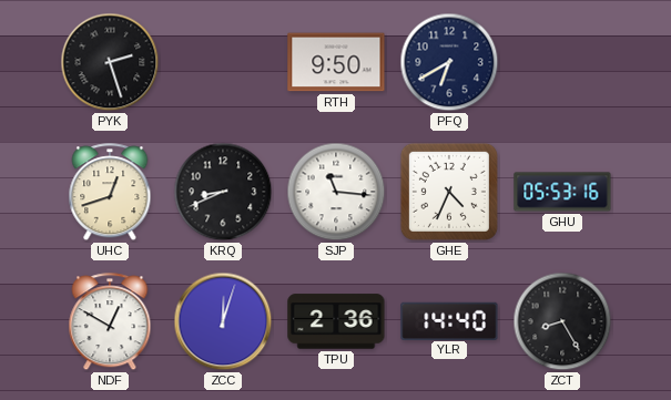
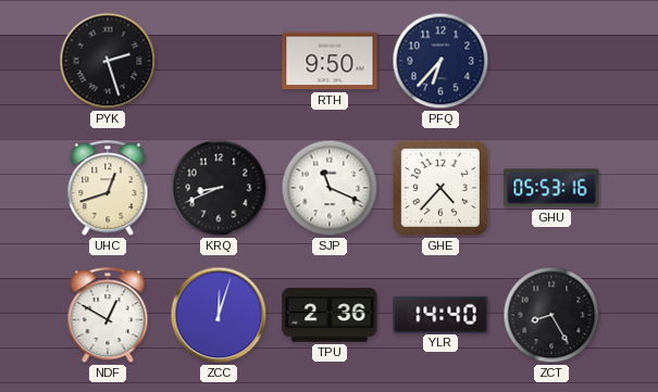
PFQ: 6:40 -> 6:37 (440, 61)
SJP: 11:16 -> 11:19 (330, 188)
GHE: 4:34 -> 4:37 (440, 188)
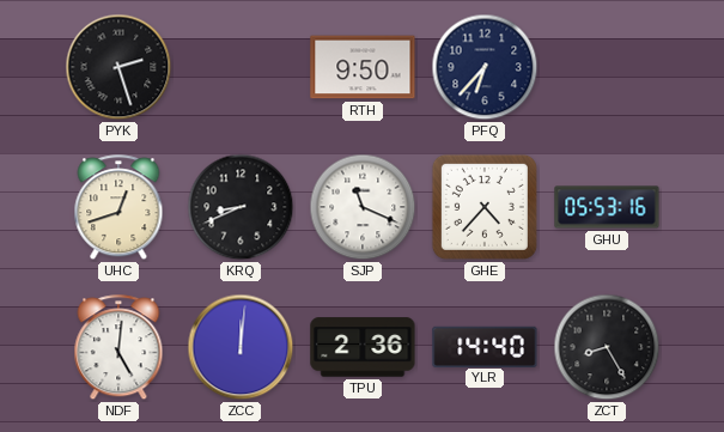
NDF: 12:50 -> 5:01 (118, 348)
ZCC: 12:03 -> 12:01 (241, 347)
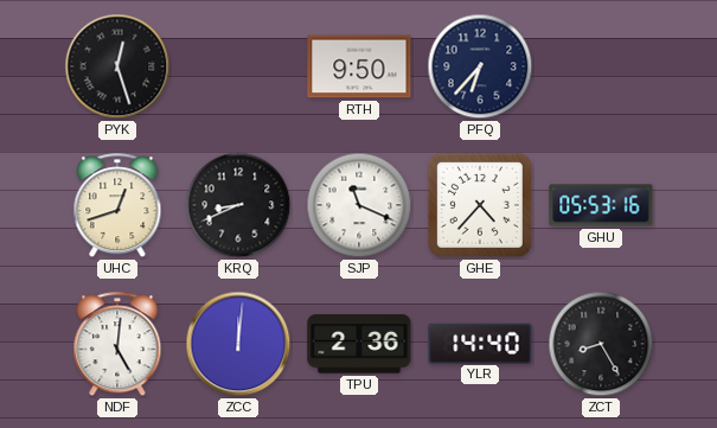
PYK: 2:27 -> 12:27 (117, 66)
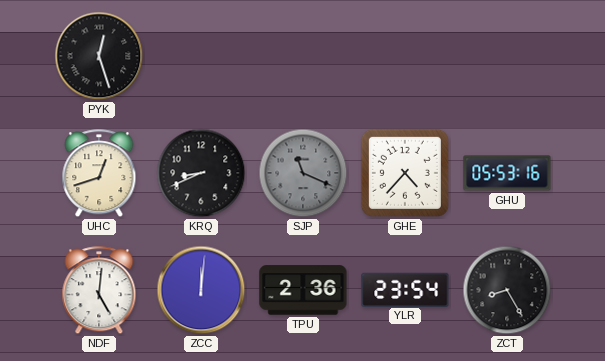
RTH: 9:50 -> none (359, 66)
PFQ: 6:37 -> none (480, 66)
SJP dial: white -> grey (303, 173)
YLR: 14:40 -> 23:54 (405, 289)
